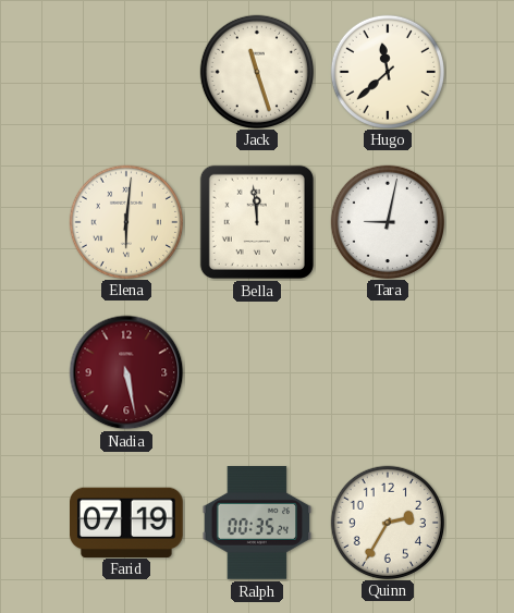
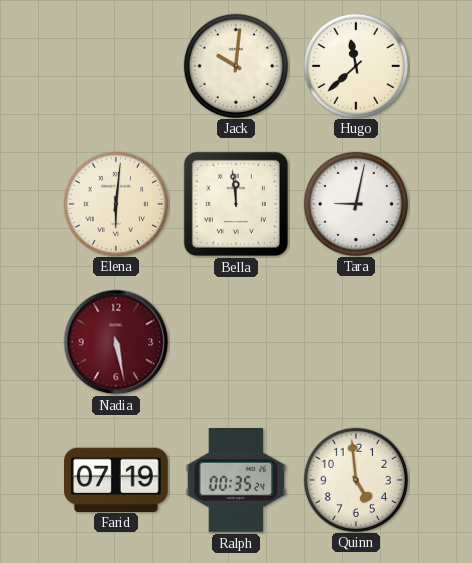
Jack: 11:27 -> 10:01 (235, 65)
Quinn: 2:35 -> 4:59 (355, 479)
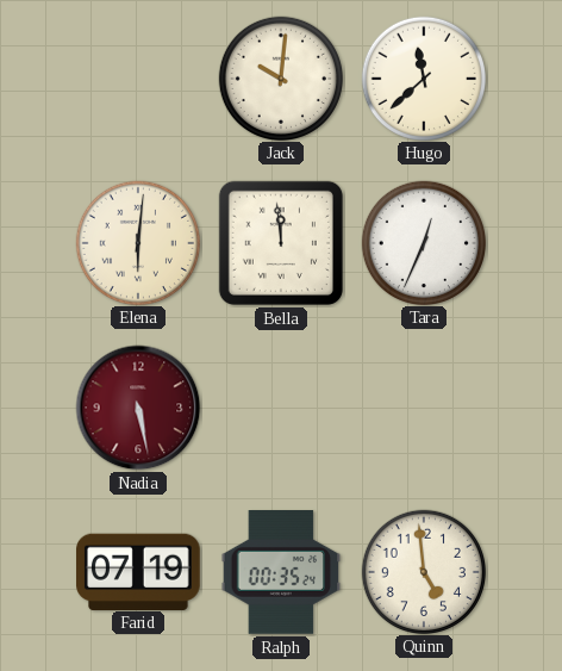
Tara: 9:02 -> 12:34 (423, 242)
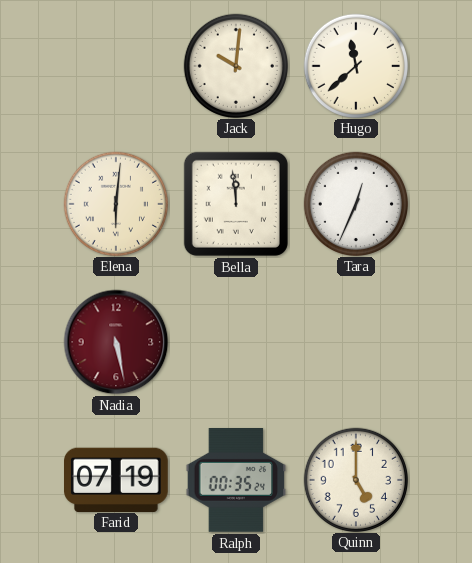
Quinn: 4:59 -> 5:00 (355, 479)
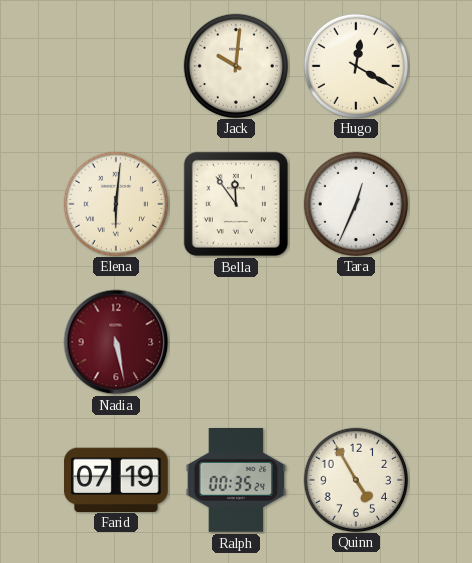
Hugo: 11:38 -> 12:20 (355, 65)
Bella: 11:59 -> 11:54 (236, 204)
Quinn: 5:00 -> 4:55 (355, 479)
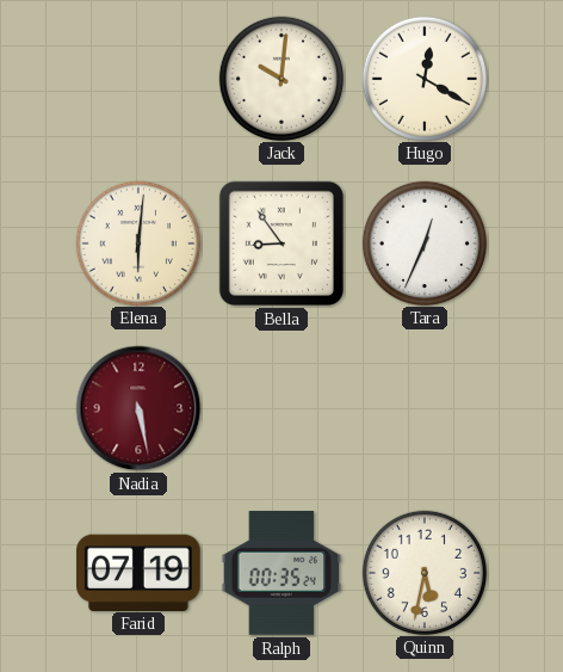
Bella: 11:54 -> 8:54 (281, 243)
Quinn: 4:55 -> 5:32 (423, 572)
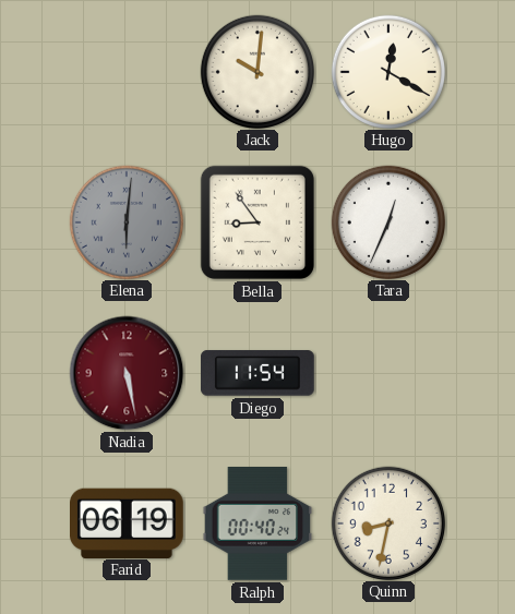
Elena dial: cream -> grey (125, 221)
Diego: none -> 11:54 (259, 373)
Farid: 07:19 -> 06:19 (128, 522)
Ralph: 00:35 -> 00:40 (257, 525)
Quinn: 5:32 -> 8:32 (387, 522)
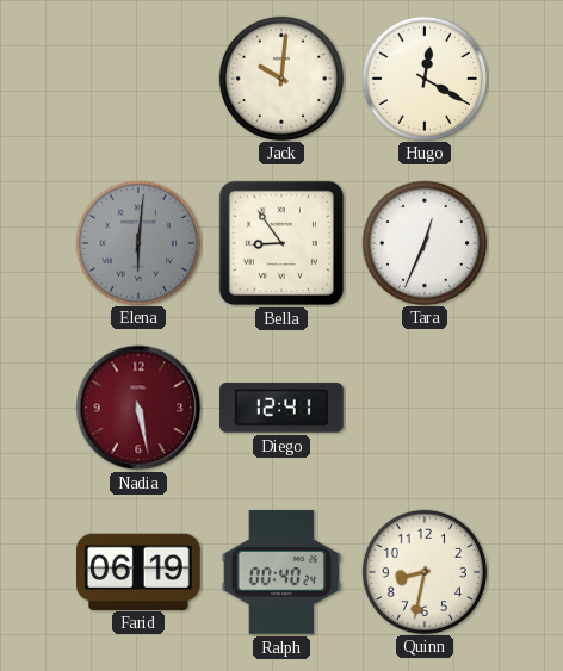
Diego: 11:54 -> 12:41 (283, 408)
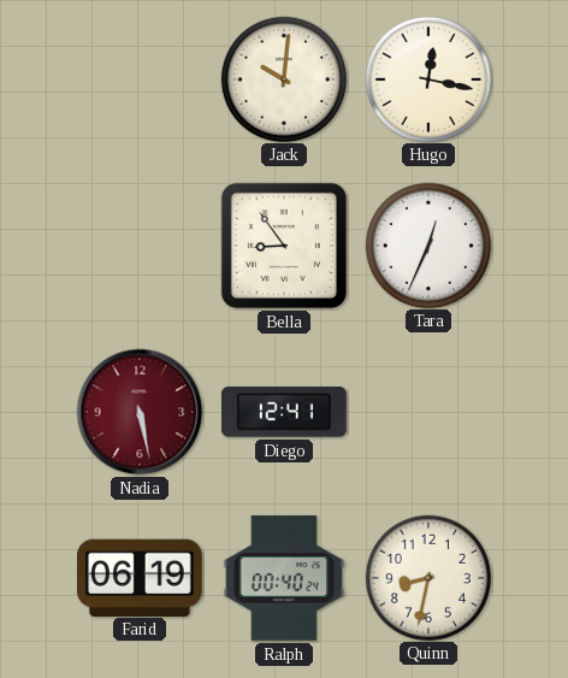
Hugo: 12:20 -> 12:17 (427, 78)
Elena: 6:01 -> none (137, 242)
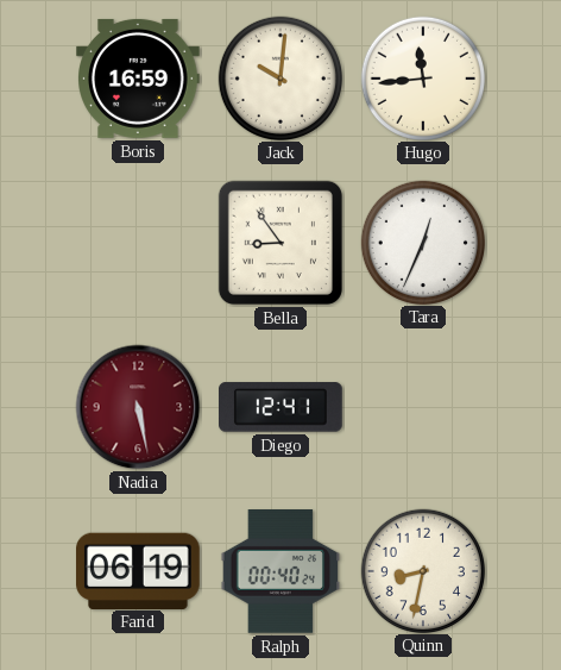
Boris: none -> 16:59 (139, 79)
Hugo: 12:17 -> 11:44 (422, 77)
